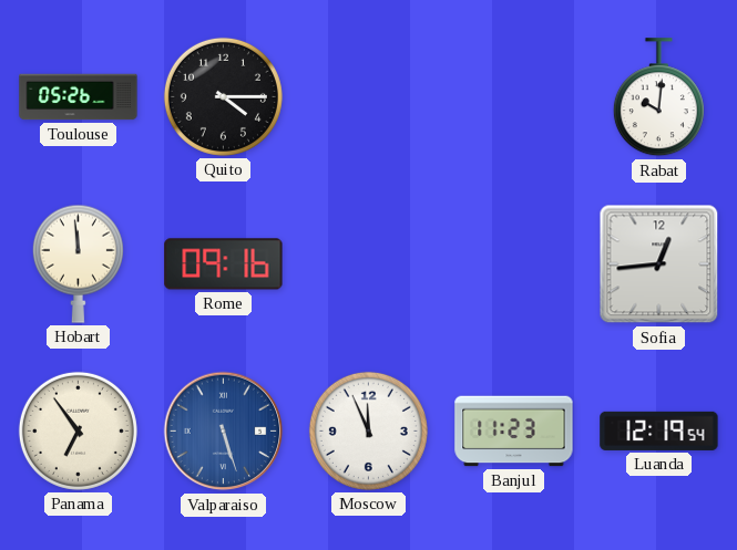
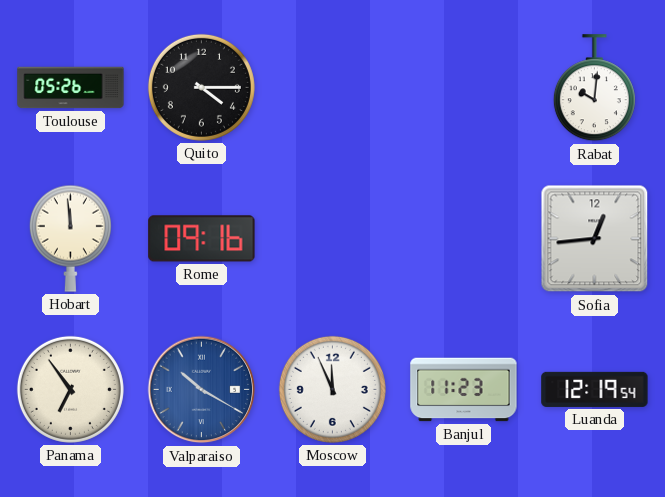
Valparaiso: 5:27 -> 10:20 (202, 390)
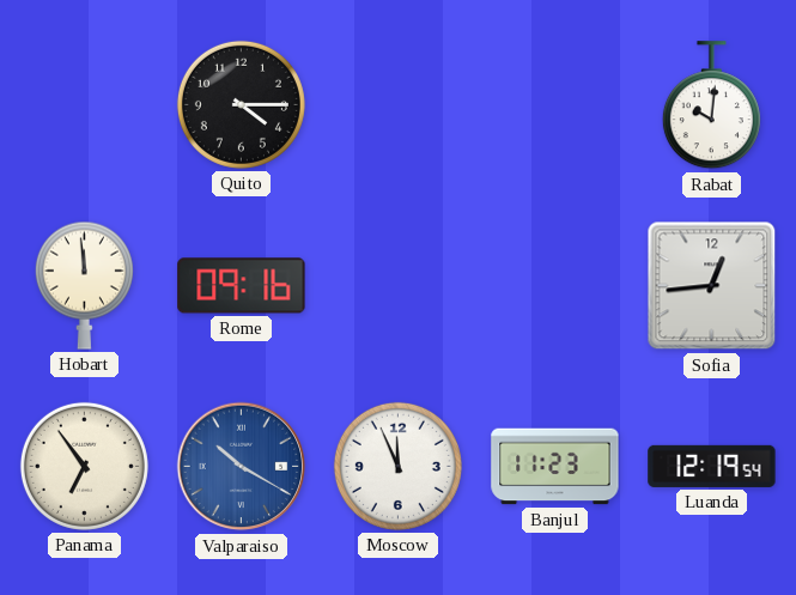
Toulouse: 05:26 -> none (71, 88)
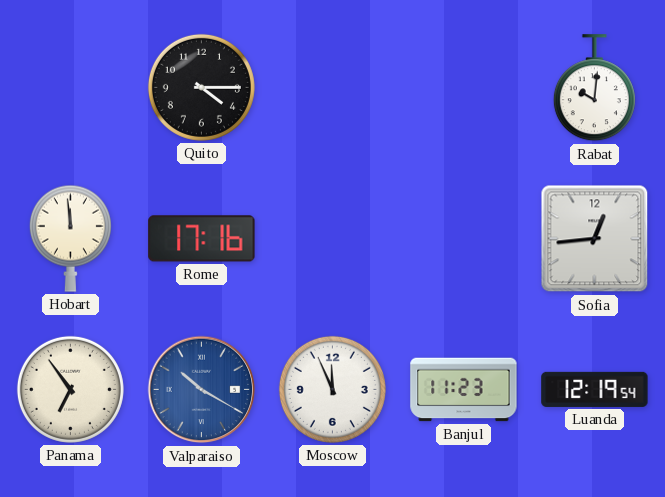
Rome: 09:16 -> 17:16 (202, 239)
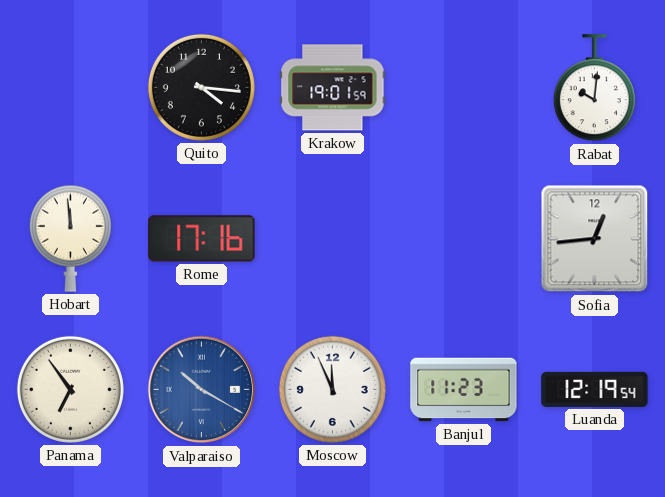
Quito: 4:15 -> 4:16 (201, 87)
Krakow: none -> 19:01 (333, 88)
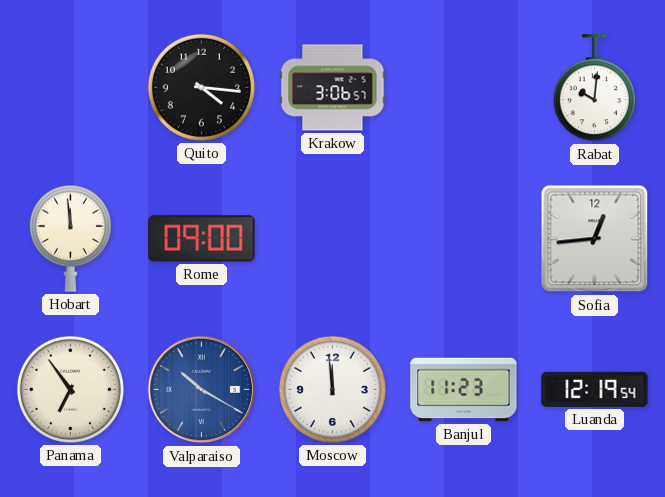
Krakow: 19:01 -> 3:06 (333, 88)
Rome: 17:16 -> 09:00 (202, 239)
Moscow: 11:56 -> 11:59 (332, 389)
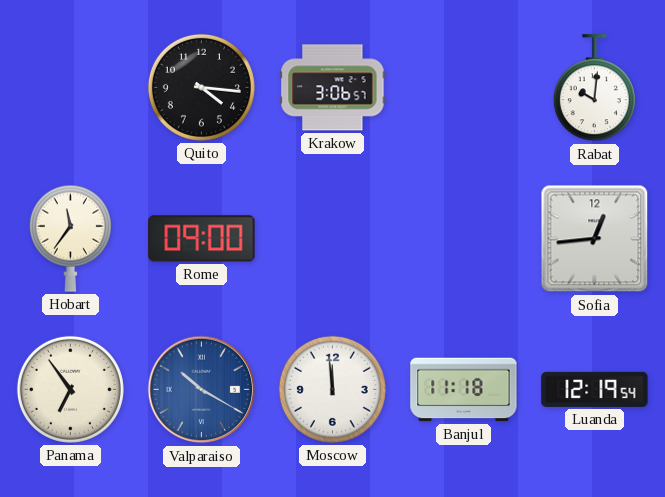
Hobart: 11:59 -> 11:36 (70, 238)
Banjul: 11:23 -> 11:18 (464, 390)
